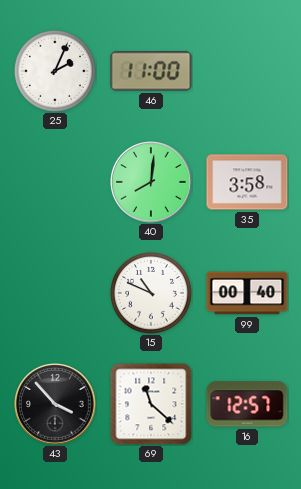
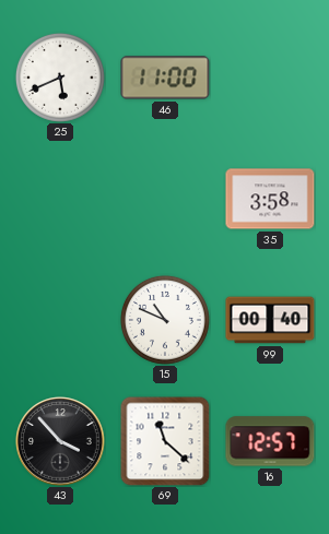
25: 2:04 -> 5:41 (60, 78)
40: 8:01 -> none (151, 182)
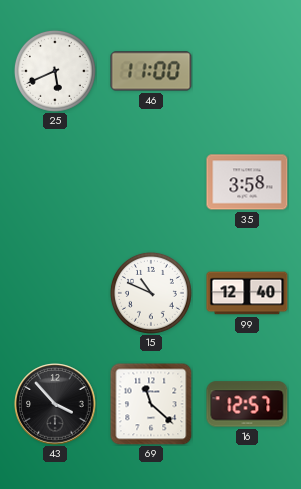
99: 00:40 -> 12:40 (247, 293)
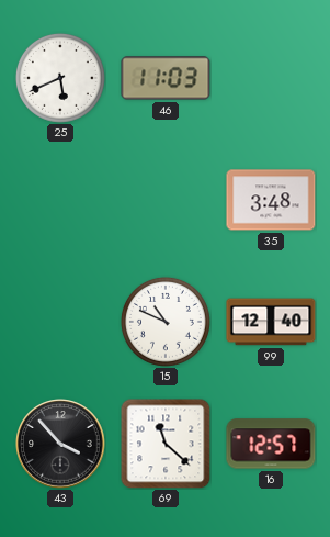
46: 11:00 -> 11:03 (166, 78)
35: 3:58 -> 3:48 (271, 200)
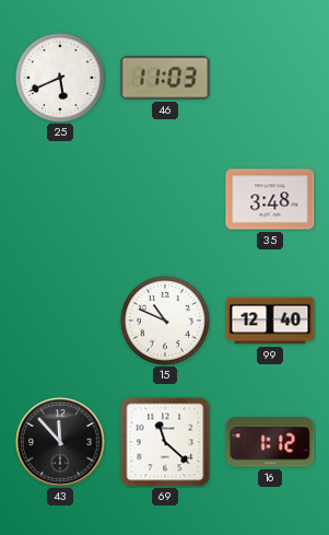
43: 3:53 -> 11:53 (60, 442)
16: 12:57 -> 1:12 (270, 442)
